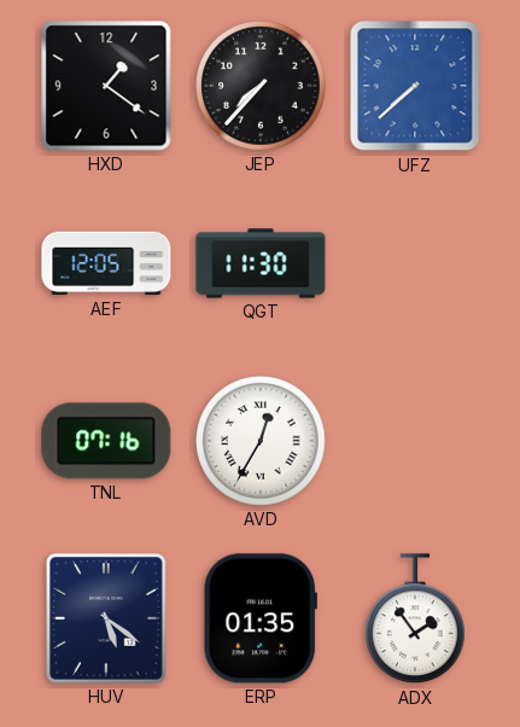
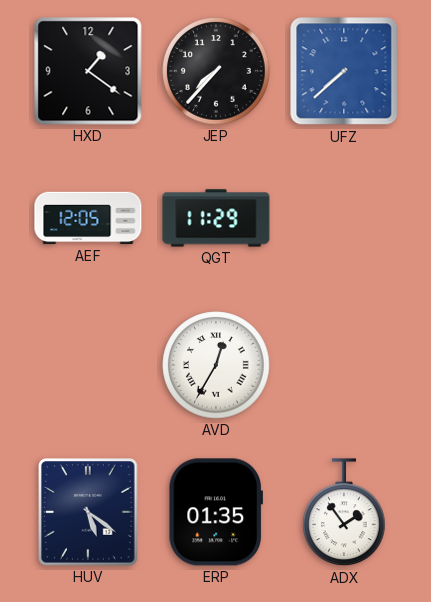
QGT: 11:30 -> 11:29 (216, 218)
TNL: 07:16 -> none (106, 441)
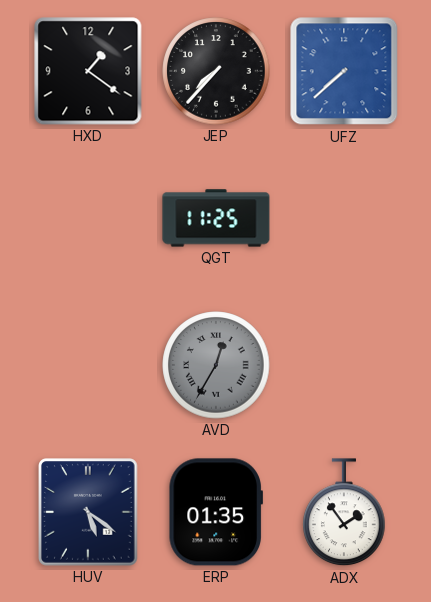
AEF: 12:05 -> none (88, 218)
QGT: 11:29 -> 11:25 (216, 218)
AVD dial: white -> grey (216, 365)
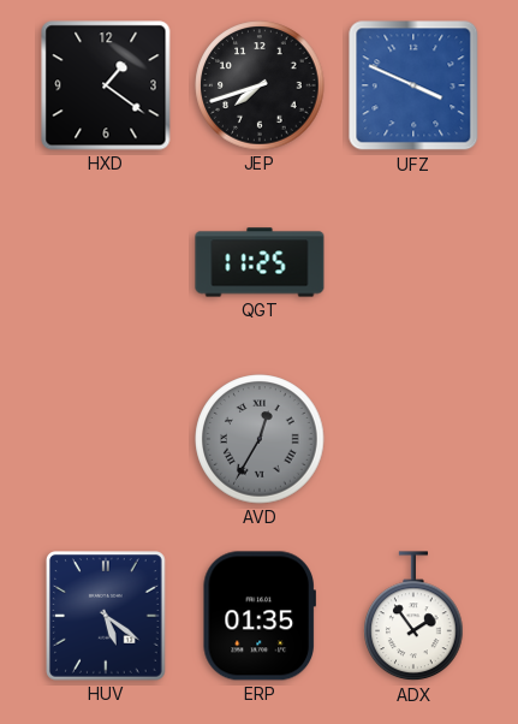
JEP: 7:37 -> 7:42 (260, 85)
UFZ: 7:38 -> 3:49 (413, 85)
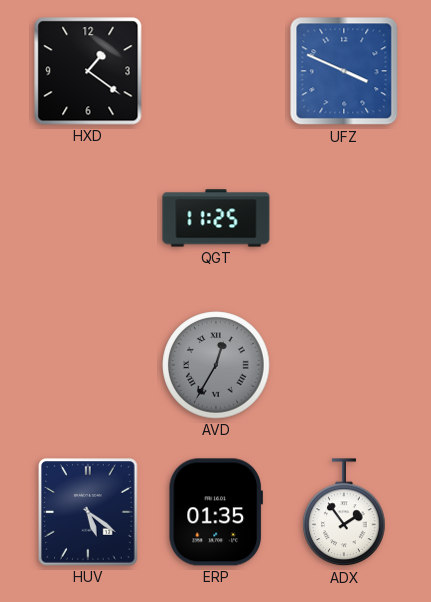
JEP: 7:42 -> none (260, 85)
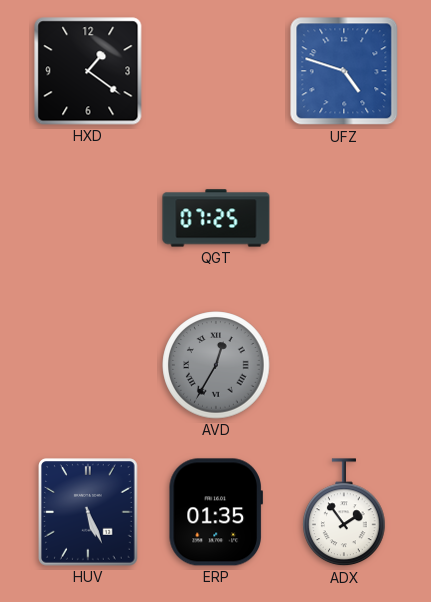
UFZ: 3:49 -> 4:48 (344, 71)
QGT: 11:25 -> 07:25 (216, 218)
HUV: 5:21 -> 5:26 (88, 512)
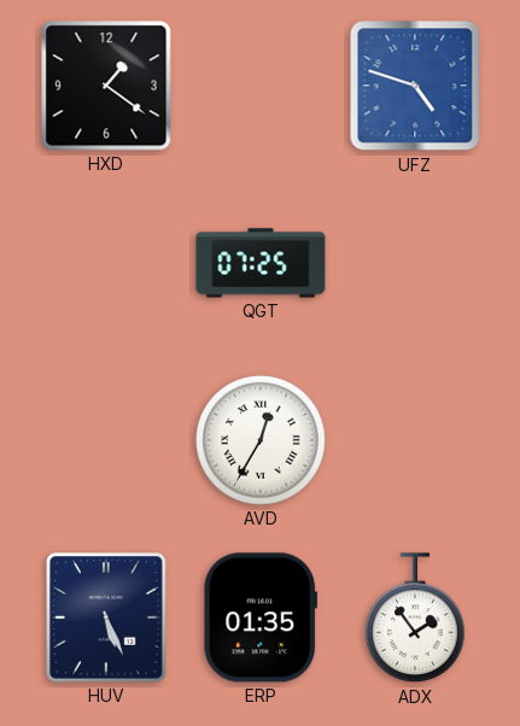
AVD dial: grey -> white (261, 440)
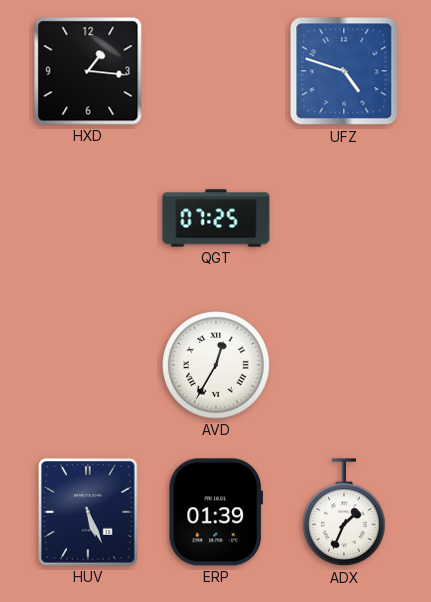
HXD: 1:21 -> 1:16 (88, 71)
ERP: 01:35 -> 01:39 (216, 512)
ADX: 1:54 -> 1:34 (344, 513)
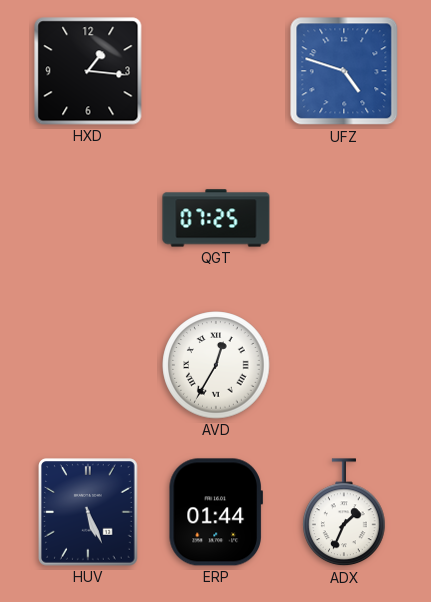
ERP: 01:39 -> 01:44 (216, 512)
